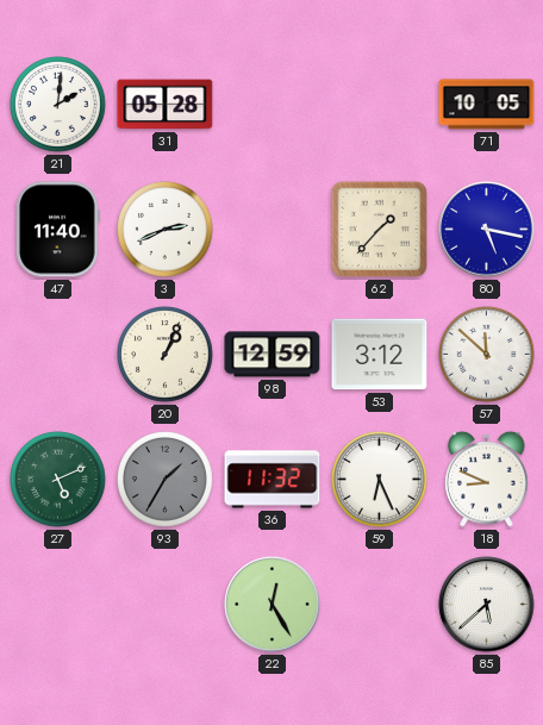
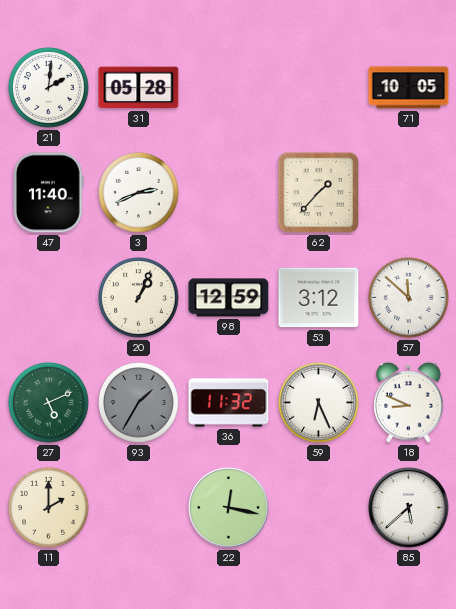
80: 5:17 -> none (487, 230)
11: none -> 2:00 (49, 508)
22: 12:25 -> 12:17 (229, 508)
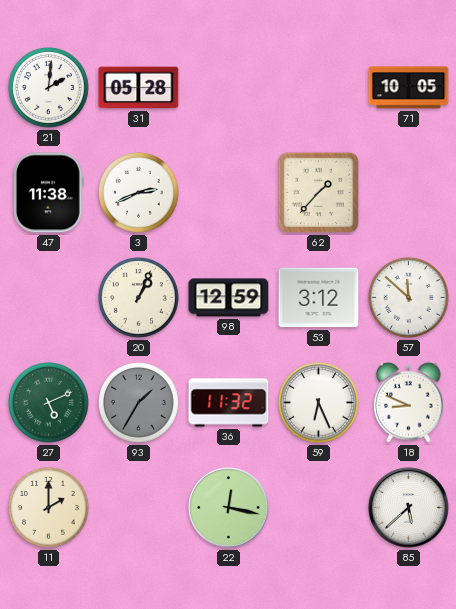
47: 11:40 -> 11:38 (49, 193)
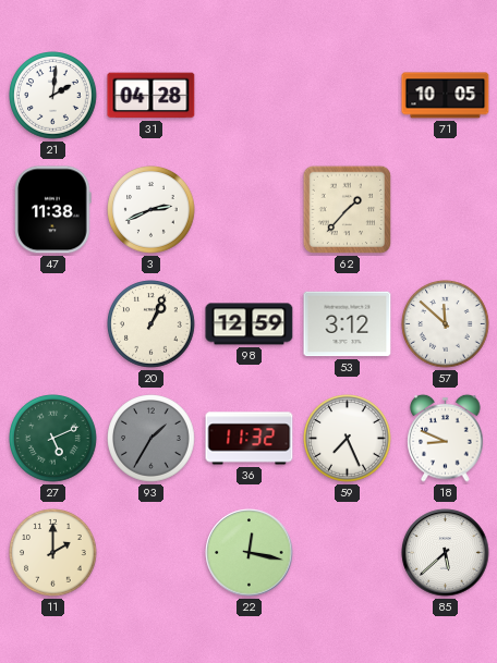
31: 05:28 -> 04:28 (151, 96)
59: 6:26 -> 7:26 (348, 439)
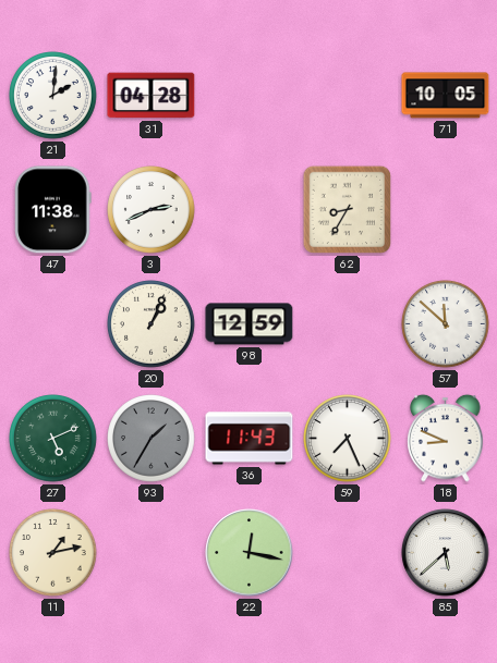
62: 1:37 -> 8:35 (348, 210)
53: 3:12 -> none (348, 324)
36: 11:32 -> 11:43 (250, 439)
11: 2:00 -> 1:13 (53, 553)
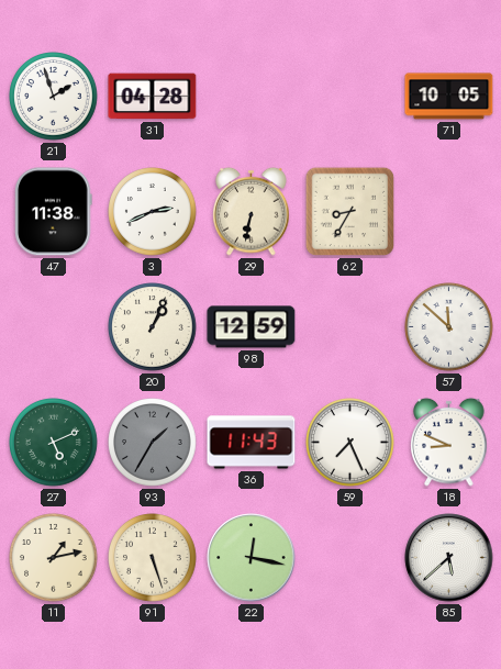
21: 2:01 -> 1:57 (54, 97)
29: none -> 6:32 (252, 211)
91: none -> 5:27 (153, 558)
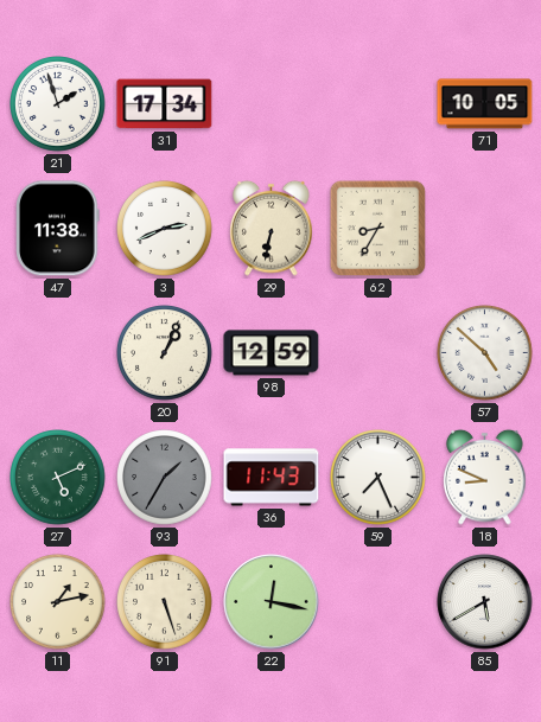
31: 04:28 -> 17:34 (165, 104)
57: 11:52 -> 4:52 (485, 353)
85: 5:38 -> 5:40 (485, 602)
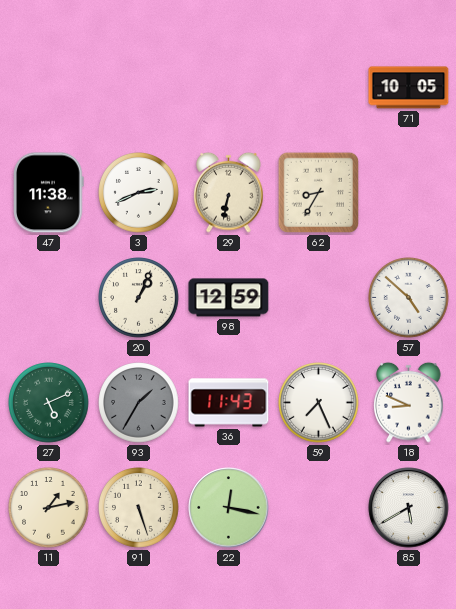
21: 1:57 -> none (58, 104)
31: 17:34 -> none (165, 104)
